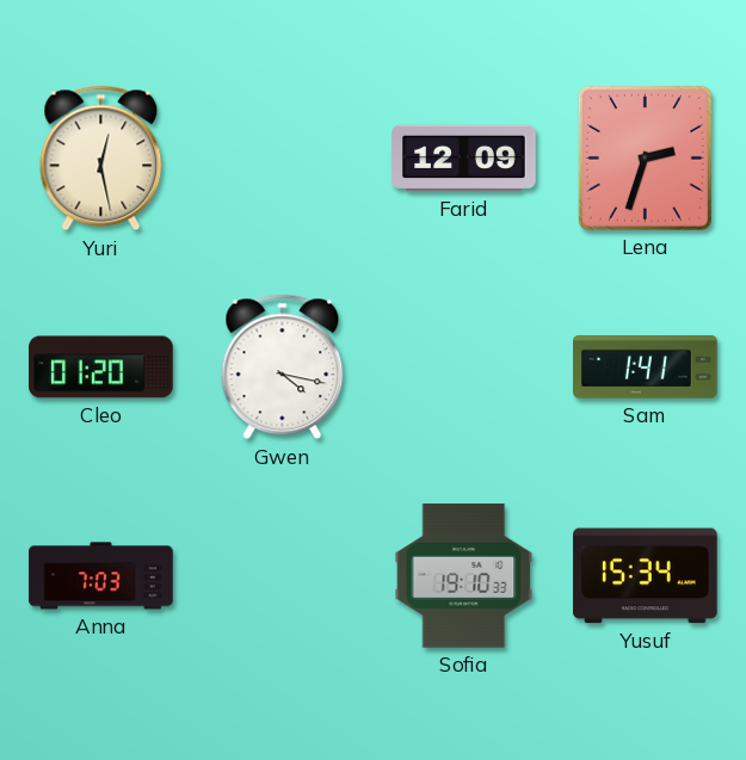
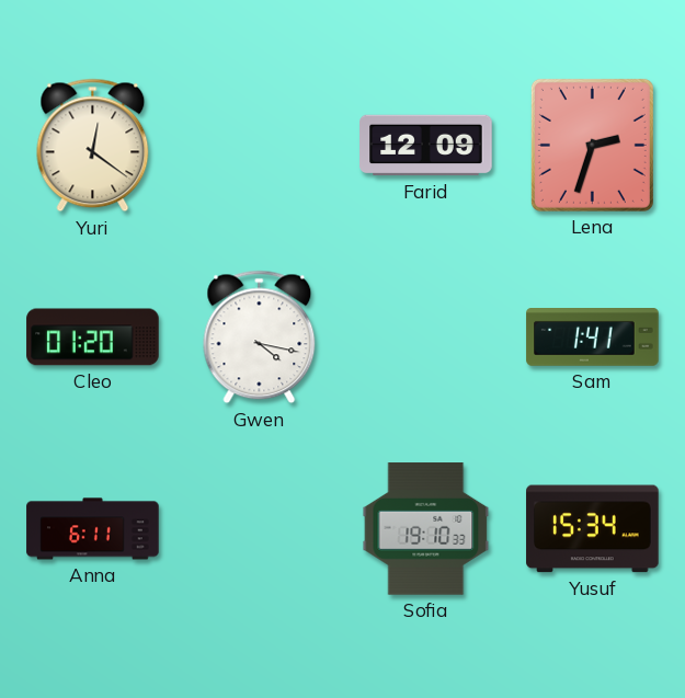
Yuri: 12:28 -> 12:21 (93, 146)
Anna: 7:03 -> 6:11 (93, 529)
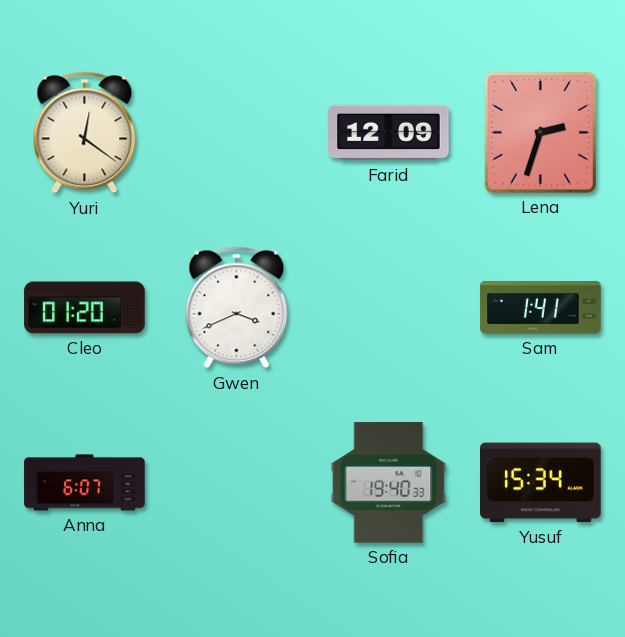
Gwen: 4:17 -> 3:41 (237, 308)
Anna: 6:11 -> 6:07 (85, 483)
Sofia: 19:10 -> 19:40 (389, 483)
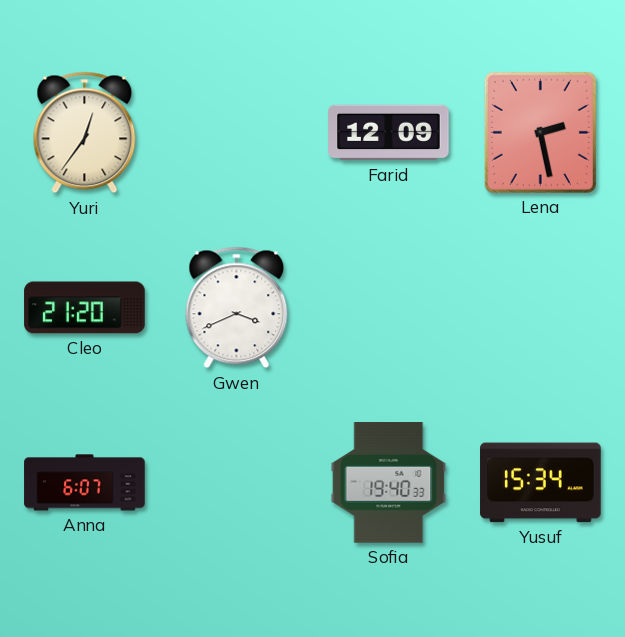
Yuri: 12:21 -> 12:36 (85, 133)
Lena: 2:33 -> 2:28 (540, 132)
Cleo: 01:20 -> 21:20 (85, 308)
Sam: 1:41 -> none (541, 308)
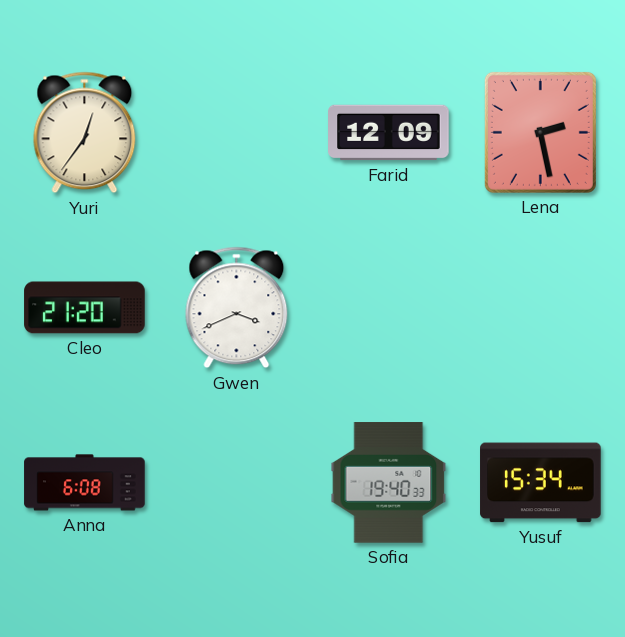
Anna: 6:07 -> 6:08 (85, 483)
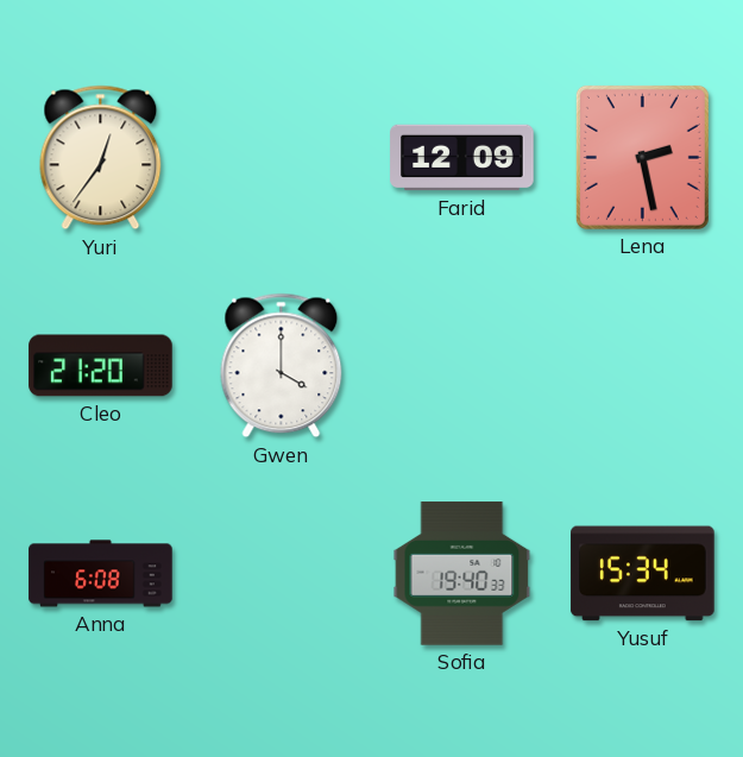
Gwen: 3:41 -> 4:00 (282, 366)
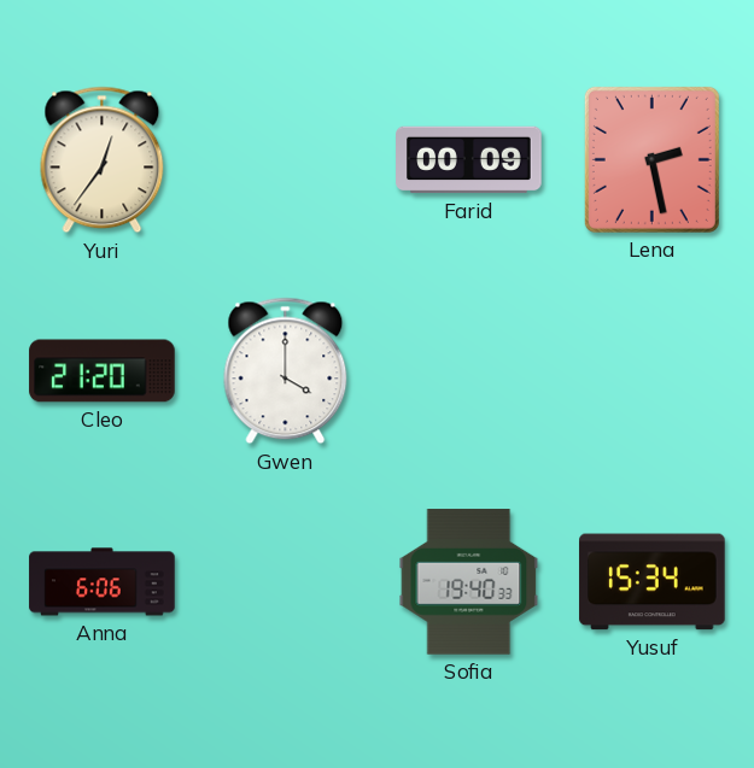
Farid: 12:09 -> 00:09 (469, 160)
Anna: 6:08 -> 6:06 (103, 582)
